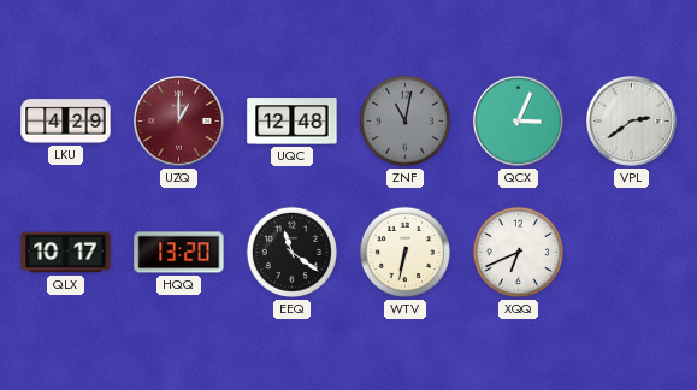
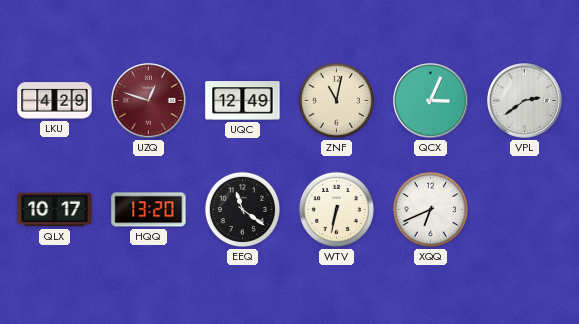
UZQ: 1:00 -> 12:48 (149, 101)
UQC: 12:48 -> 12:49 (243, 101)
ZNF dial: grey -> cream (336, 100)
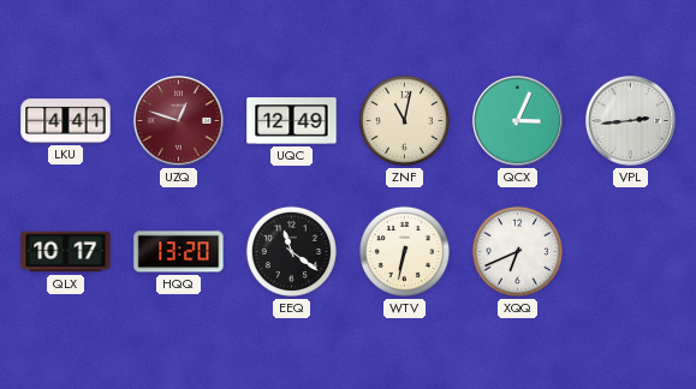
LKU: 4:29 -> 4:41 (66, 121)
VPL: 2:39 -> 2:44 (631, 121)
